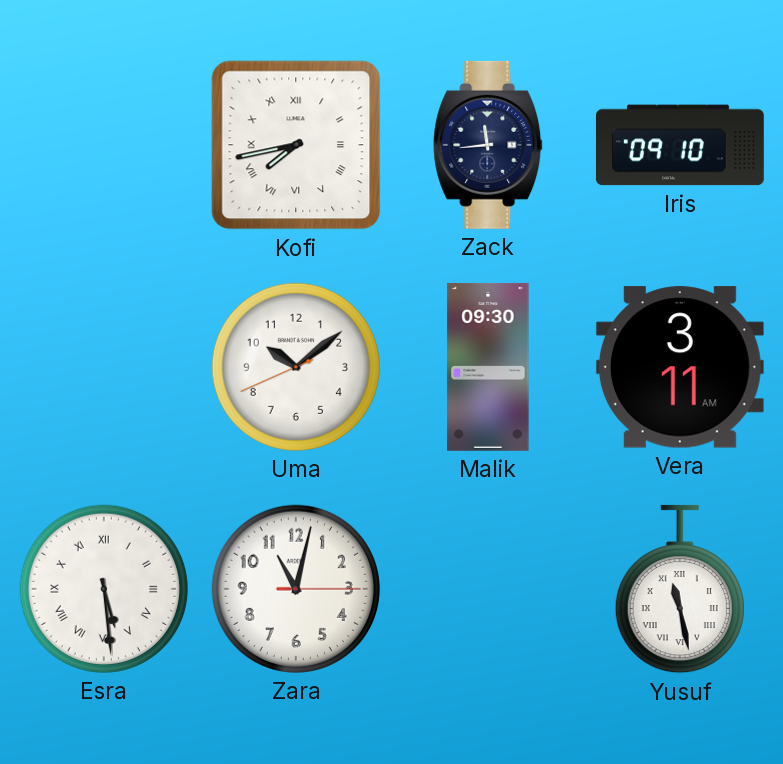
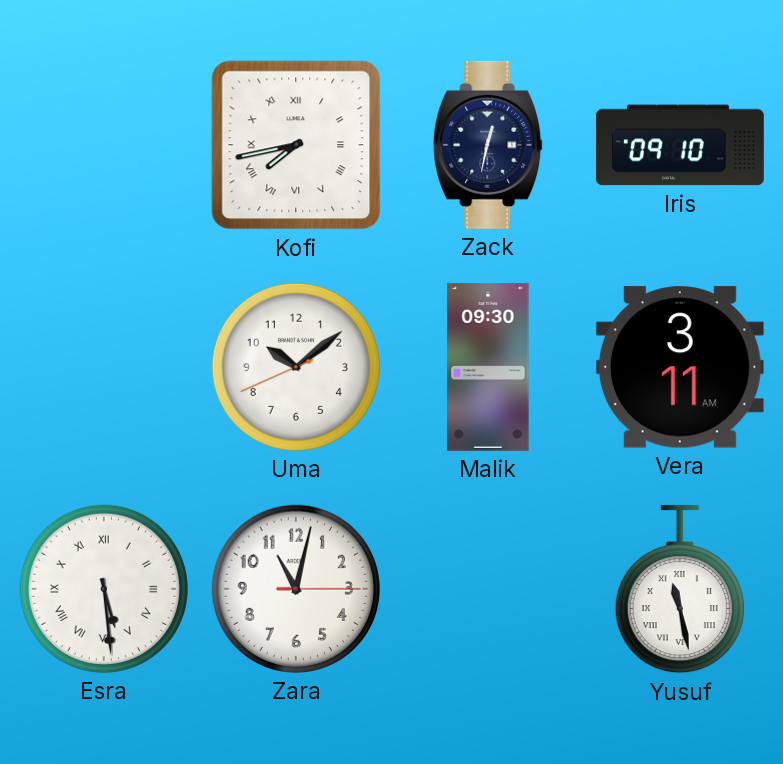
Zack: 11:44 -> 12:32 (489, 145)
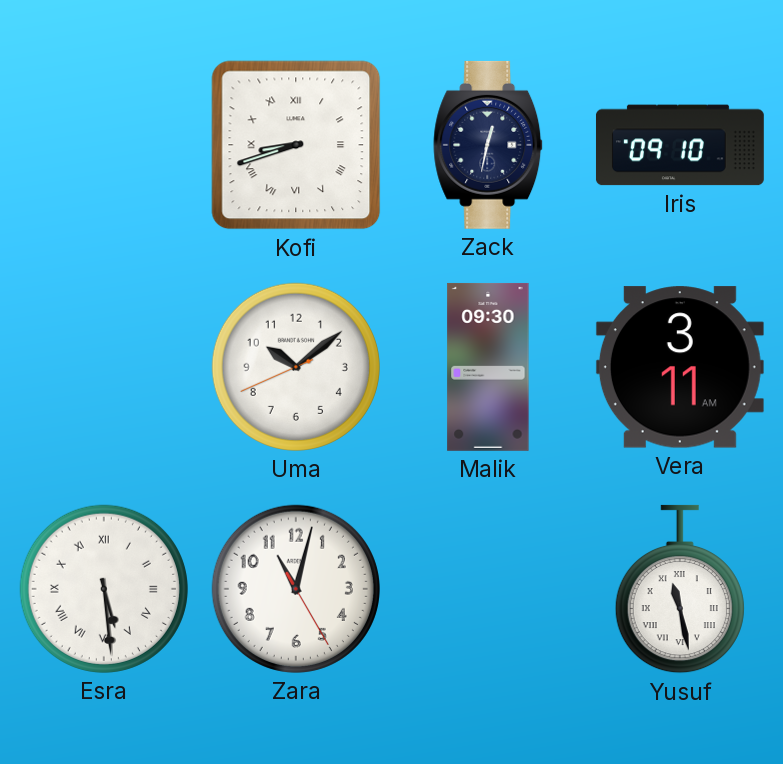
Kofi: 7:43 -> 8:42 (296, 145)
Zara: 11:02:15 -> 11:02:25 (296, 589)
